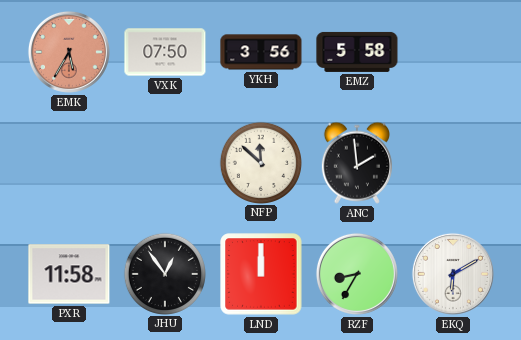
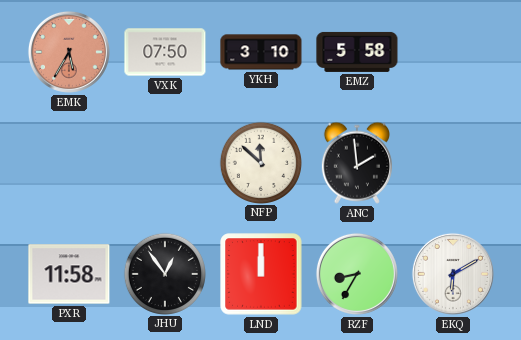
YKH: 3:56 -> 3:10 (261, 52)
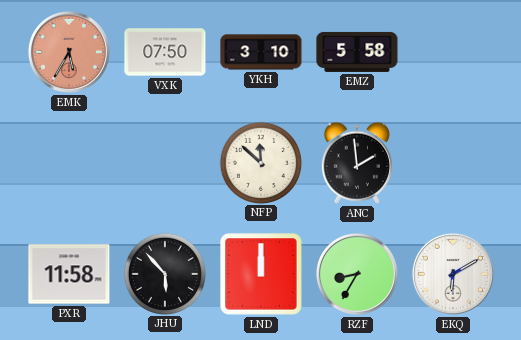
JHU: 12:54 -> 5:53 (165, 273)
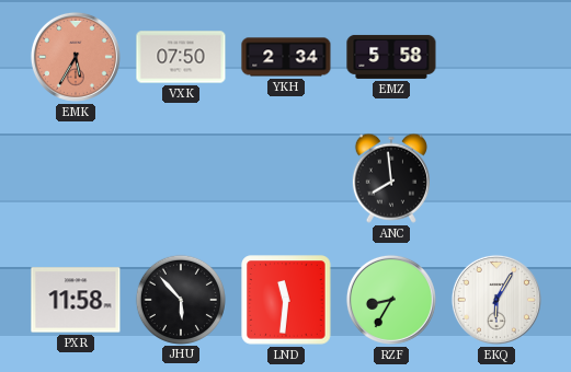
YKH: 3:10 -> 2:34 (286, 57)
NFP: 11:52 -> none (261, 162)
ANC: 1:59 -> 7:59 (391, 178)
LND: 12:00 -> 11:31 (286, 300)
EKQ: 6:10 -> 6:05 (496, 300)
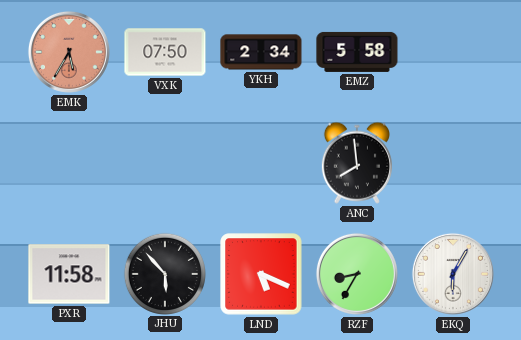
LND: 11:31 -> 5:19 (261, 274)
